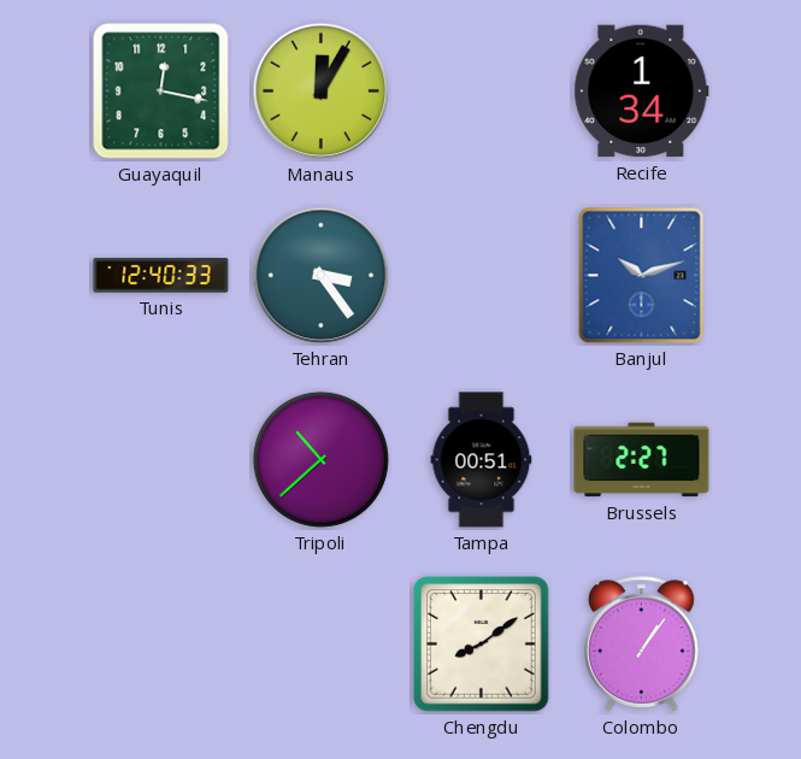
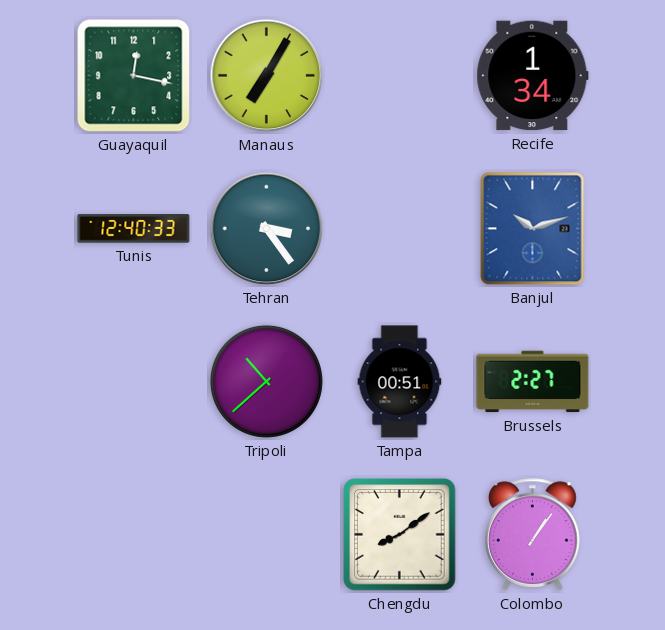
Manaus: 12:05 -> 7:05 (267, 76)
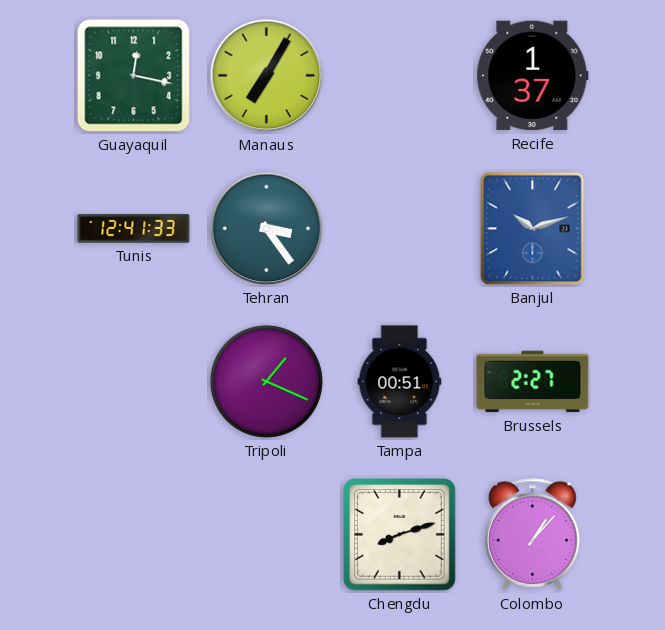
Recife: 1:34 -> 1:37 (533, 76)
Tunis: 12:40 -> 12:41 (134, 229)
Tripoli: 10:38 -> 1:19 (266, 381)
Chengdu: 8:09 -> 8:12 (400, 535)
Colombo: 1:06 -> 1:07 (533, 535)
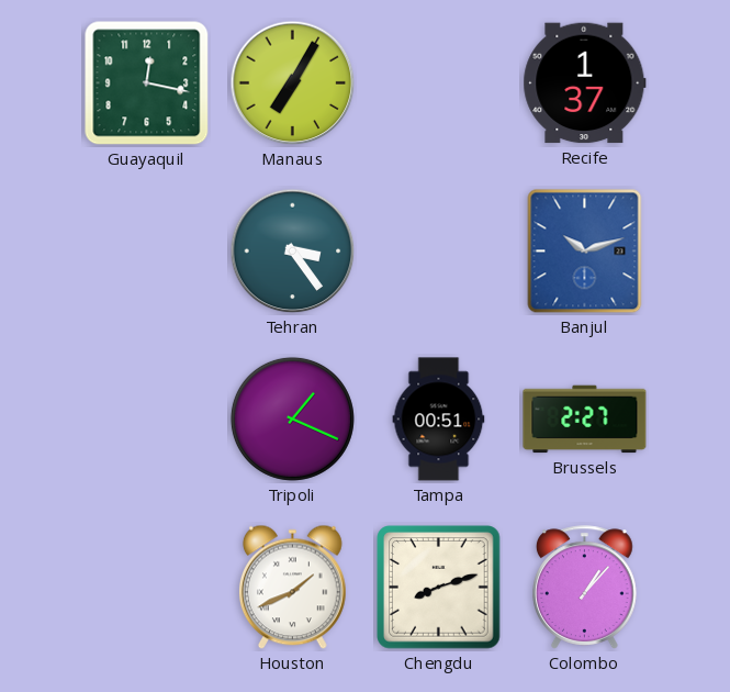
Tunis: 12:41 -> none (134, 229)
Houston: none -> 1:41 (292, 588)
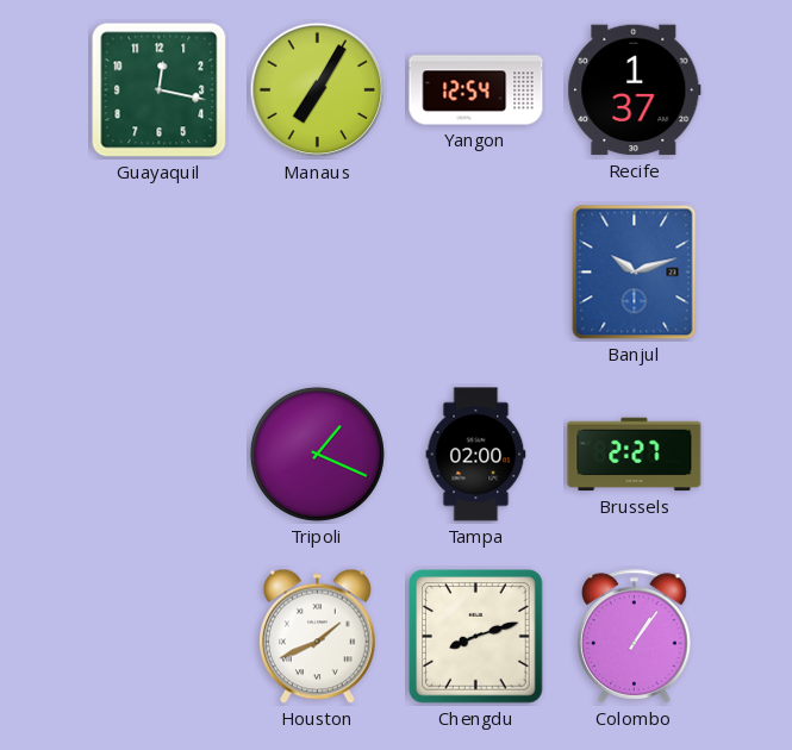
Yangon: none -> 12:54 (476, 90)
Tehran: 3:24 -> none (293, 252)
Tampa: 00:51 -> 02:00 (476, 455)
Colombo: 1:07 -> 1:06 (635, 637)
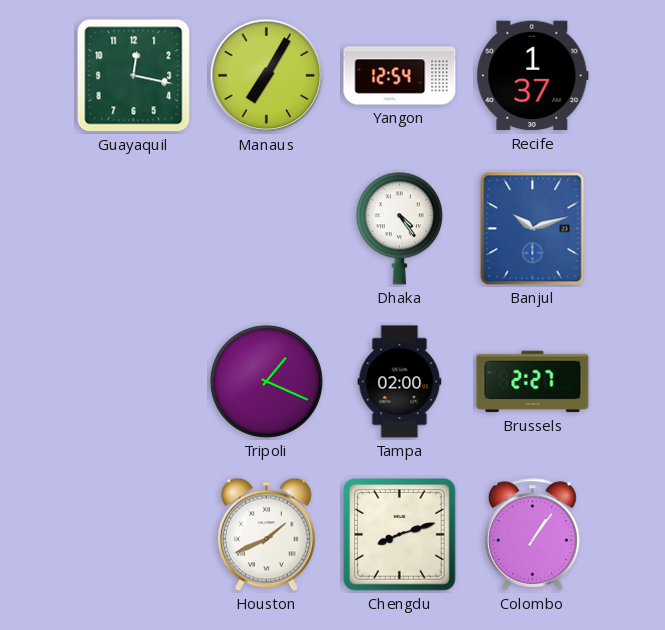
Dhaka: none -> 4:24 (399, 228)
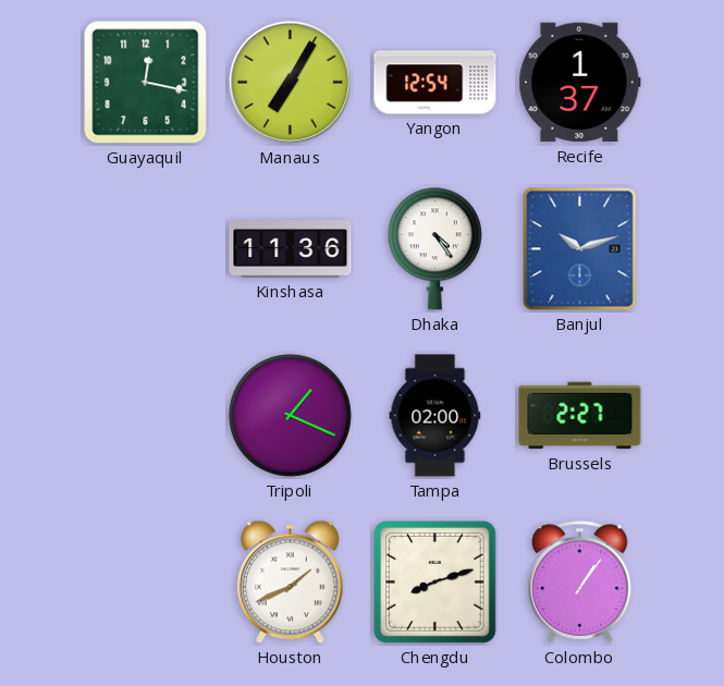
Kinshasa: none -> 11:36 (291, 249)
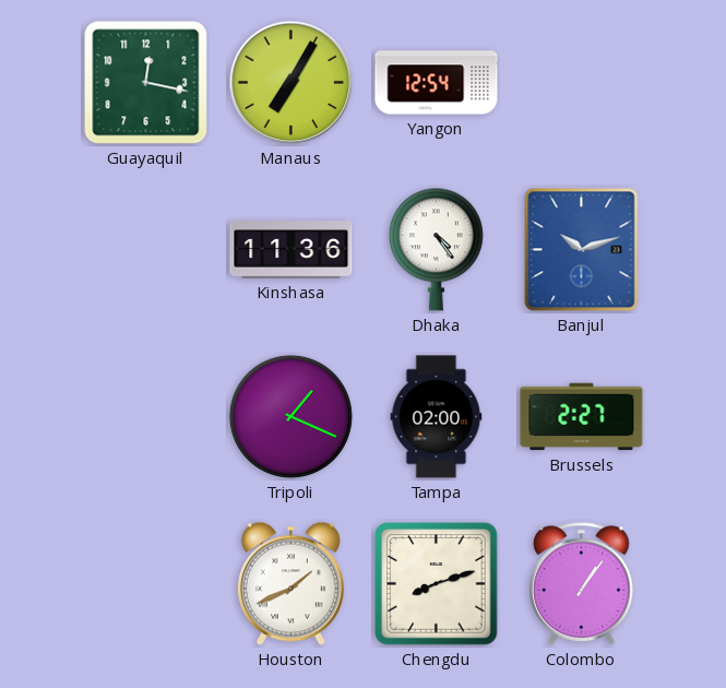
Recife: 1:37 -> none (580, 83)
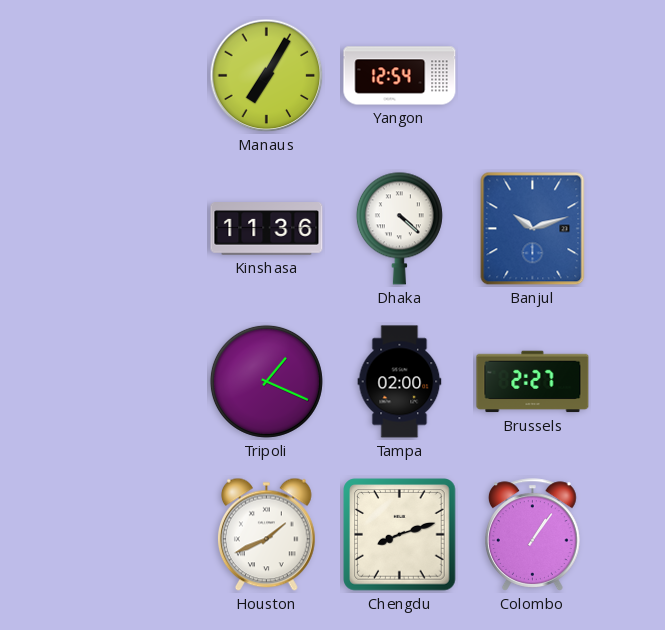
Guayaquil: 12:17 -> none (146, 83)
Dhaka: 4:24 -> 4:22 (399, 228)
